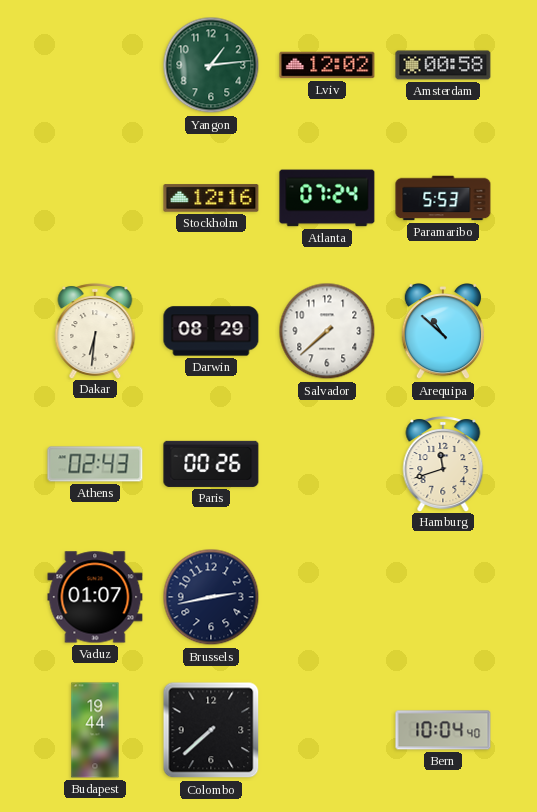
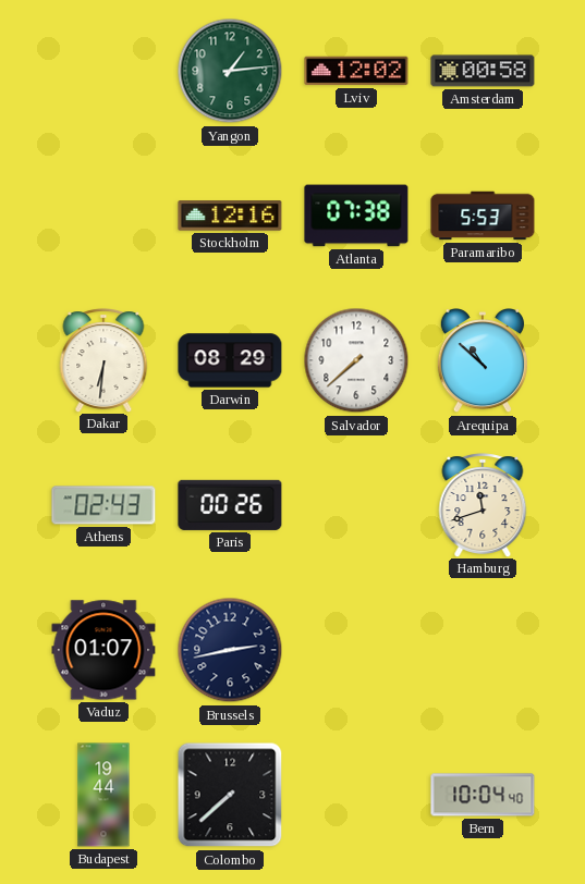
Atlanta: 07:24 -> 07:38 (356, 216)
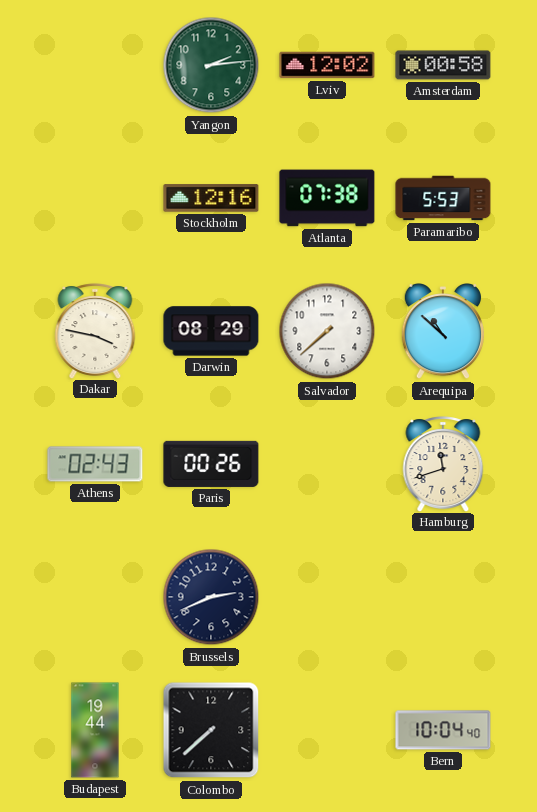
Yangon: 1:14 -> 2:14 (211, 65)
Dakar: 6:31 -> 3:47 (95, 331)
Vaduz: 01:07 -> none (103, 650)
Brussels: 2:43 -> 2:41 (211, 597)
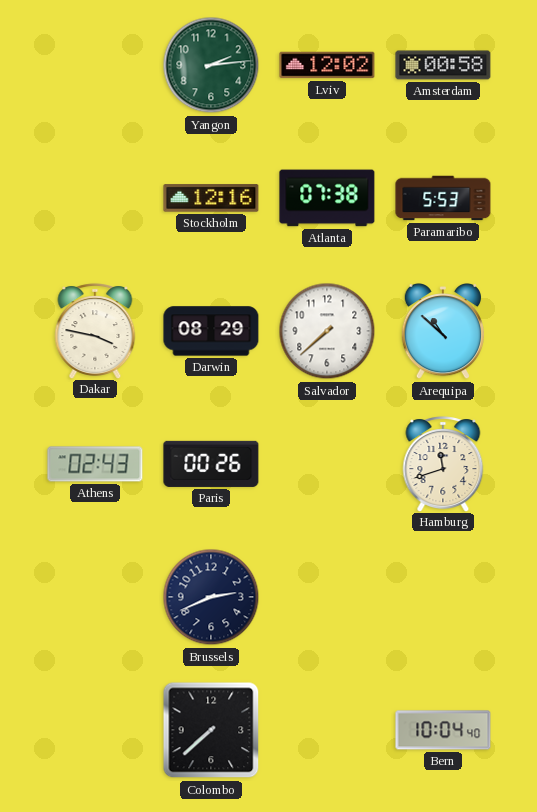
Budapest: 19:44 -> none (95, 730)
